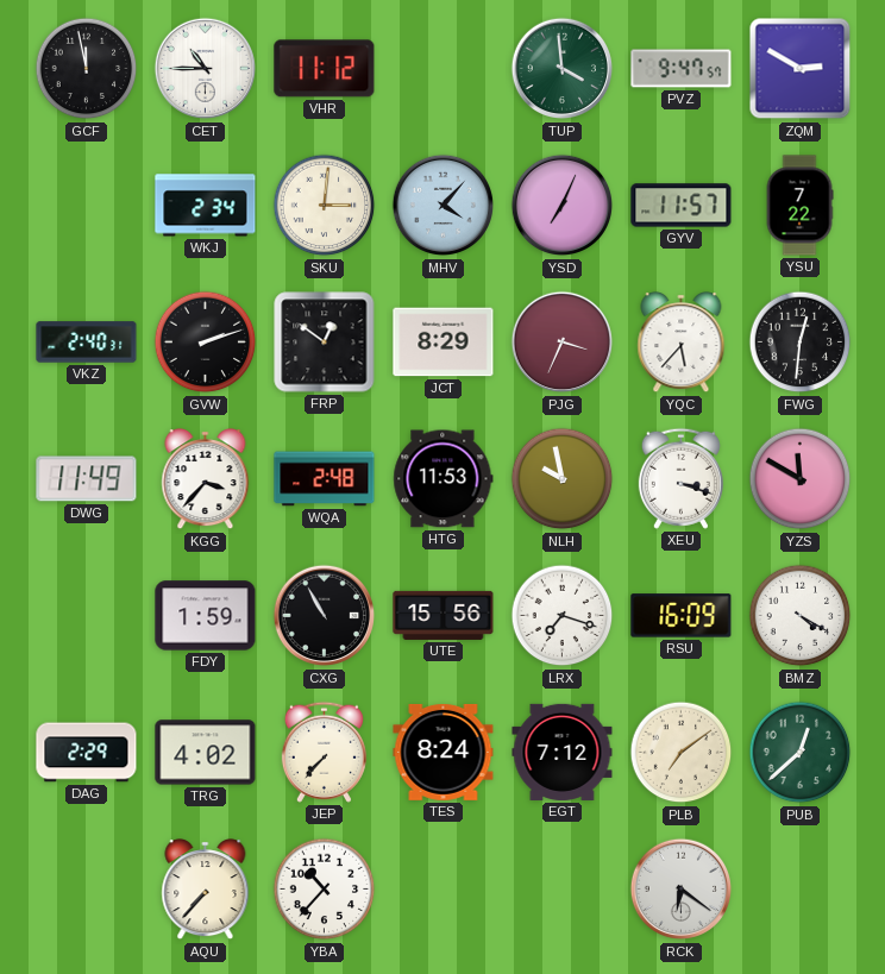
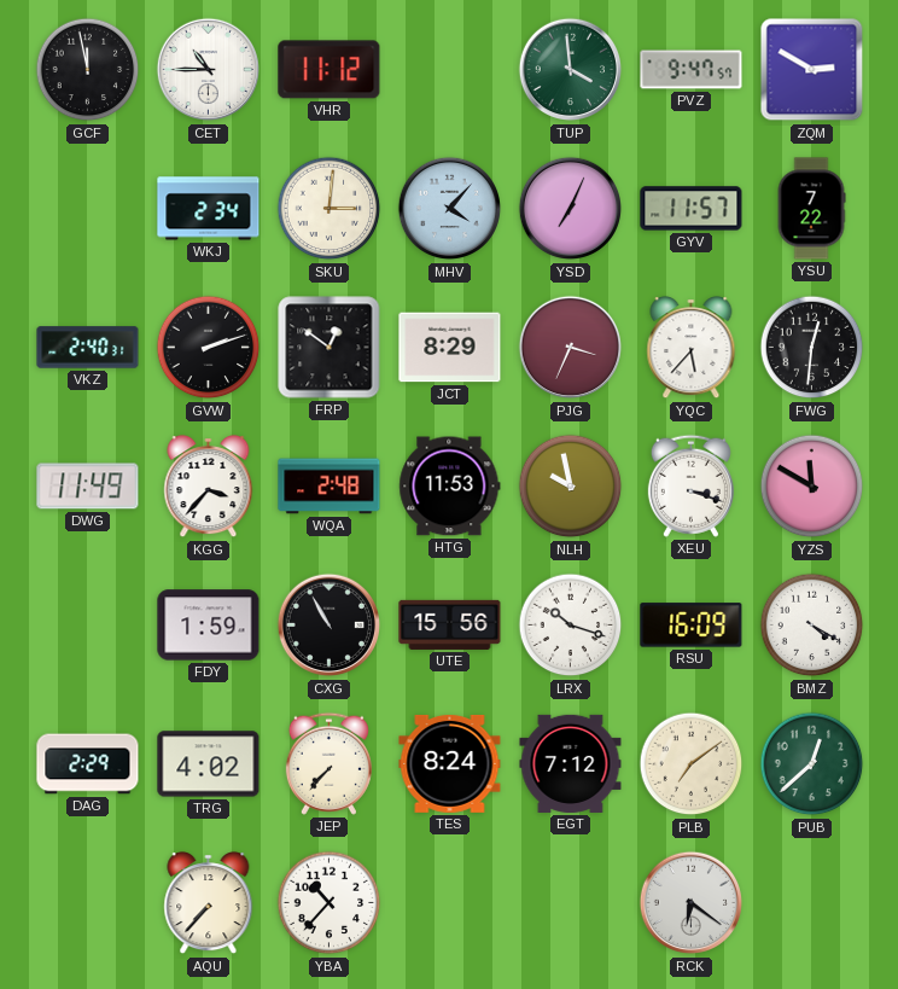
LRX: 7:18 -> 10:18 (571, 626)
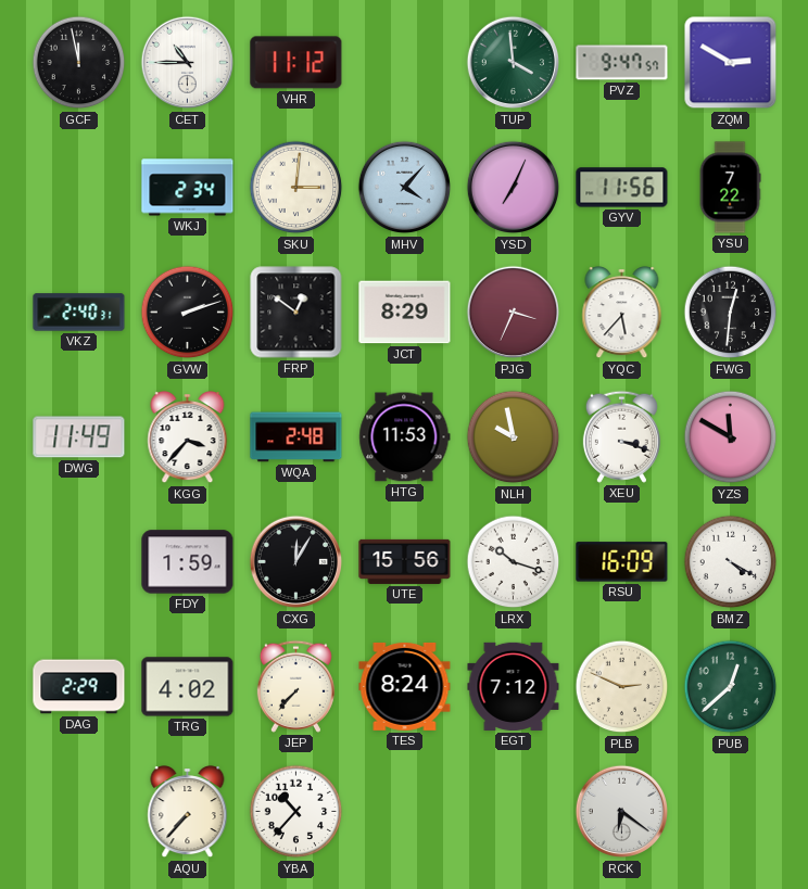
GYV: 11:57 -> 11:56 (622, 188)
CXG: 10:55 -> 12:05 (296, 562)
PLB: 7:09 -> 2:49 (622, 687)
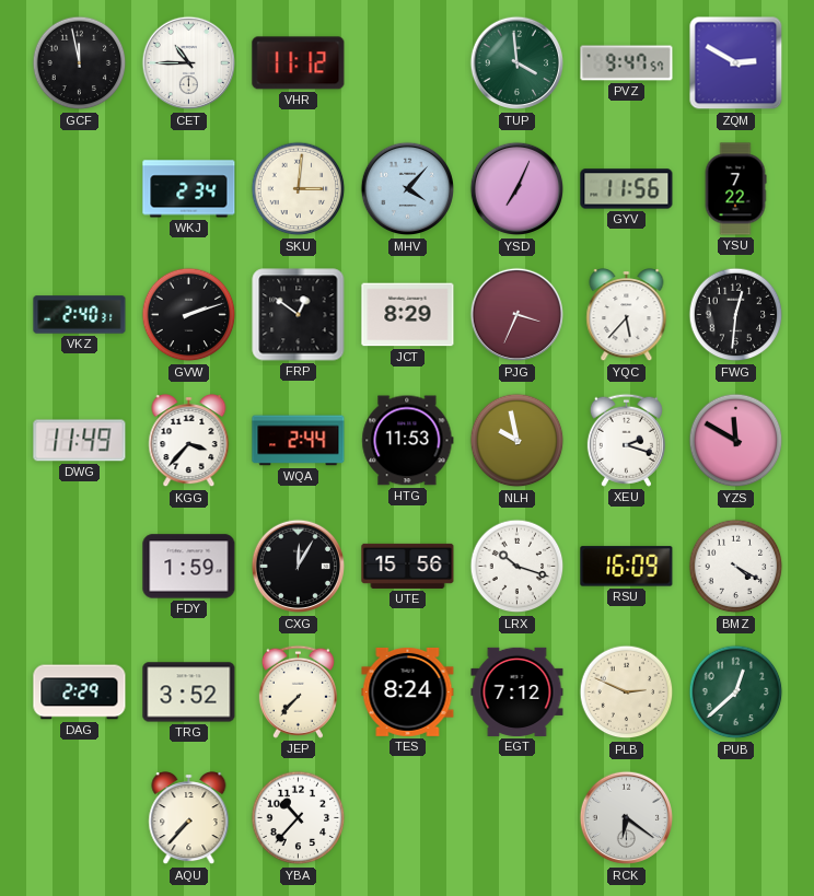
WQA: 2:48 -> 2:44 (299, 441)
XEU: 3:18 -> 2:18 (626, 440)
TRG: 4:02 -> 3:52 (189, 693)
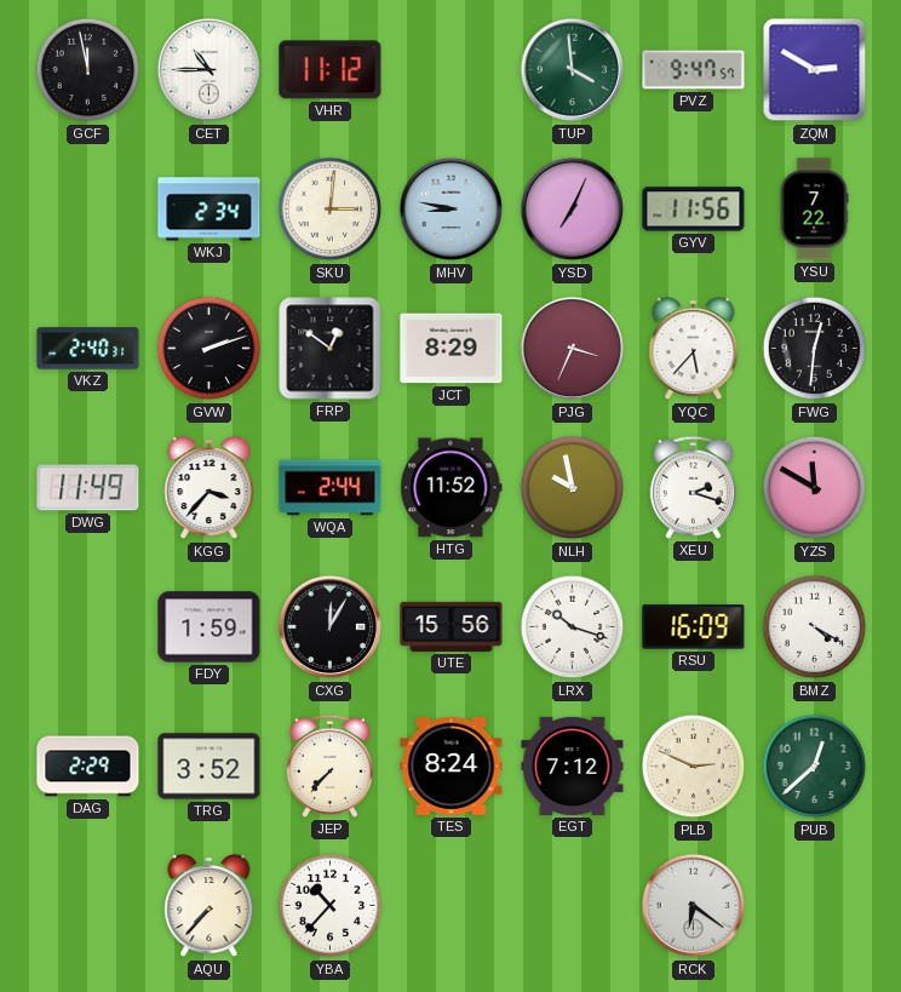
MHV: 4:07 -> 8:47 (452, 210)
HTG: 11:53 -> 11:52 (452, 488)
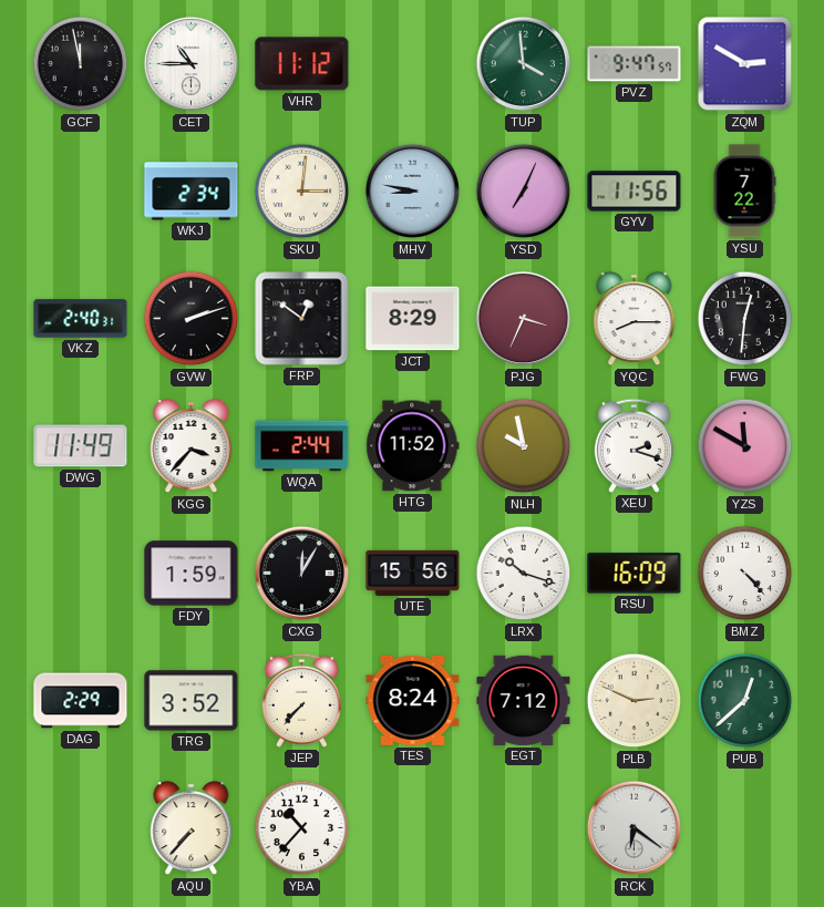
YQC: 5:37 -> 8:15 (635, 320)
BMZ: 4:20 -> 4:23 (745, 574)
